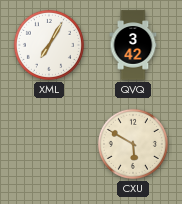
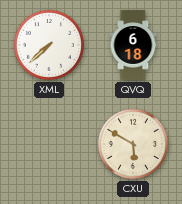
XML: 7:05 -> 7:38 (49, 45)
QVQ: 3:42 -> 6:18 (133, 45)
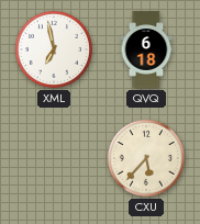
XML: 7:38 -> 6:58 (54, 49)
CXU: 5:50 -> 5:37 (146, 158)
